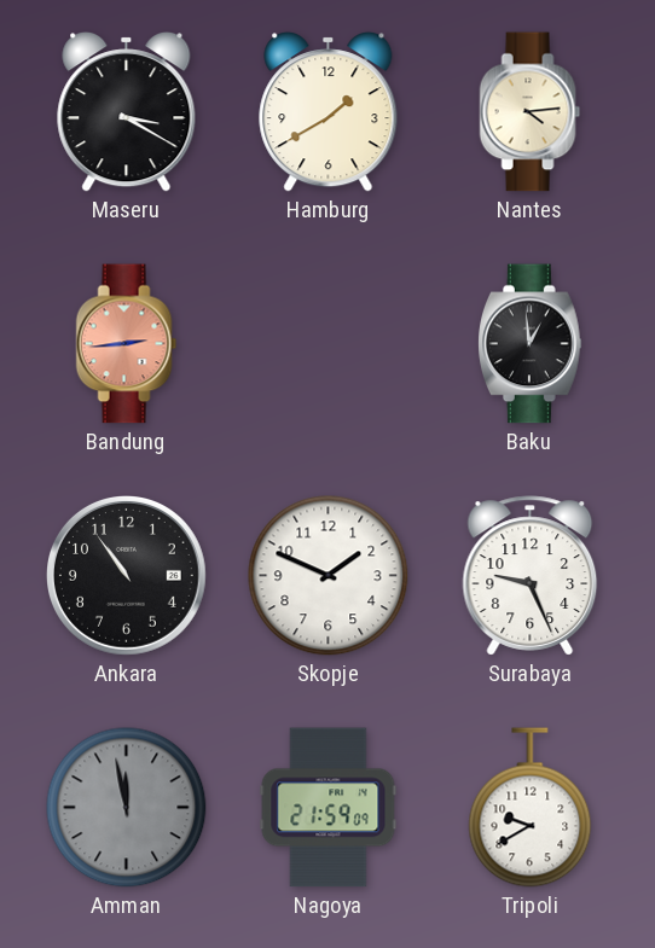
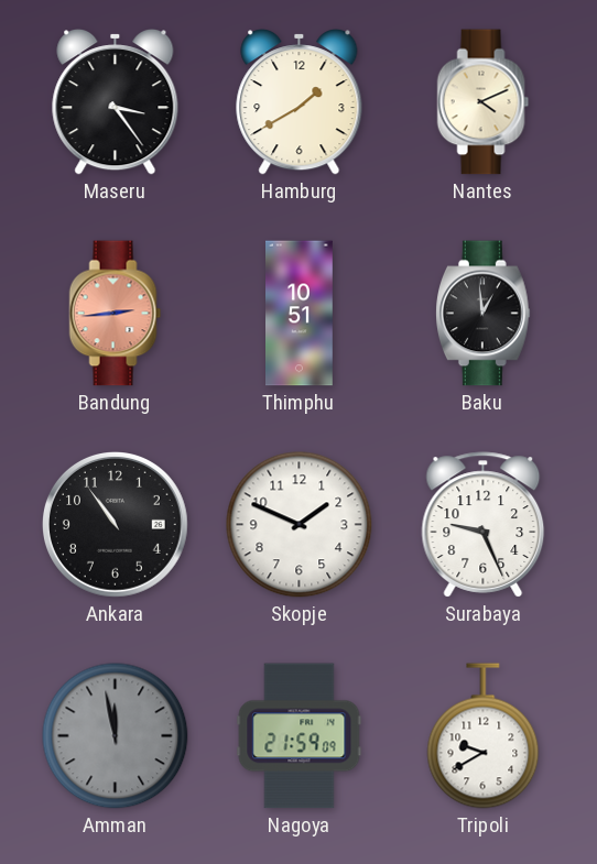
Maseru: 3:20 -> 3:24 (116, 102)
Nantes: 4:14 -> 4:11 (484, 102)
Thimphu: none -> 10:51 (300, 314)
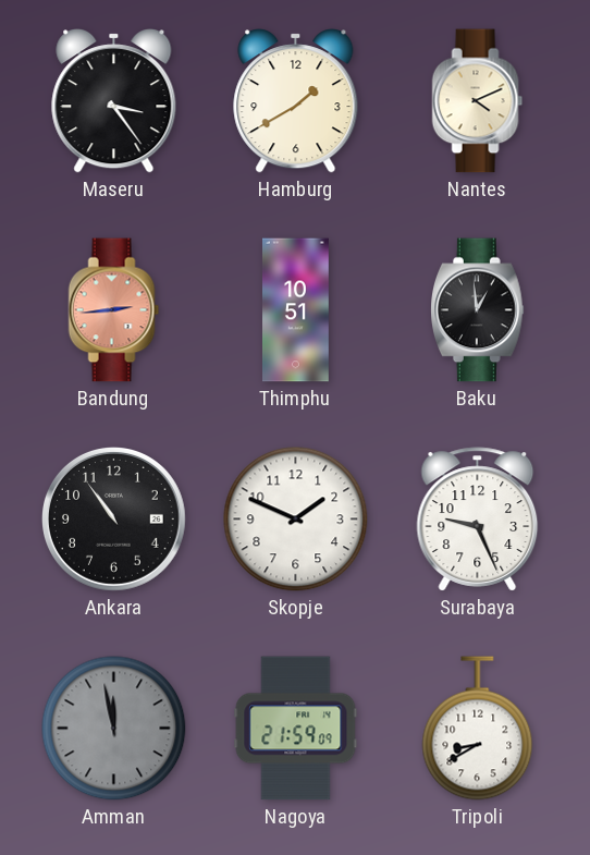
Tripoli: 9:40 -> 8:40 (478, 729)
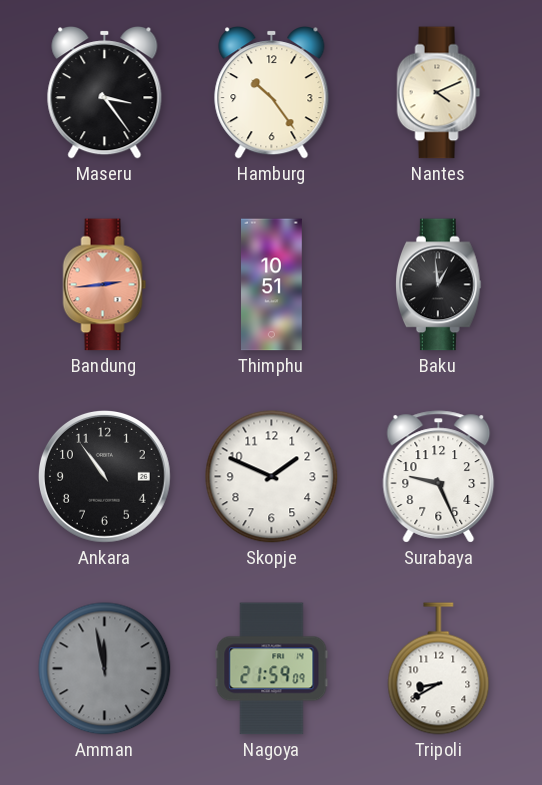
Hamburg: 1:40 -> 10:24 (272, 93)
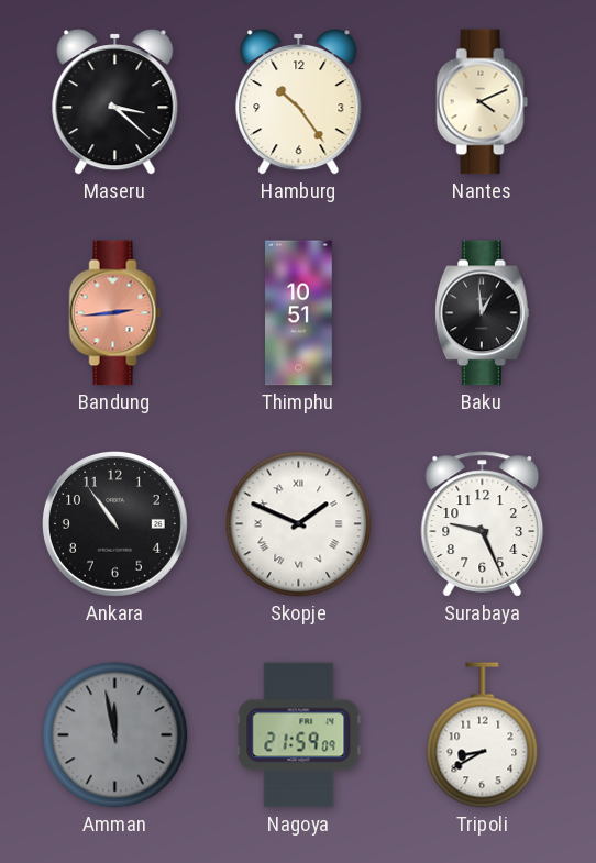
Maseru: 3:24 -> 3:22 (115, 102)
Skopje numerals: Arabic -> Roman (299, 524)
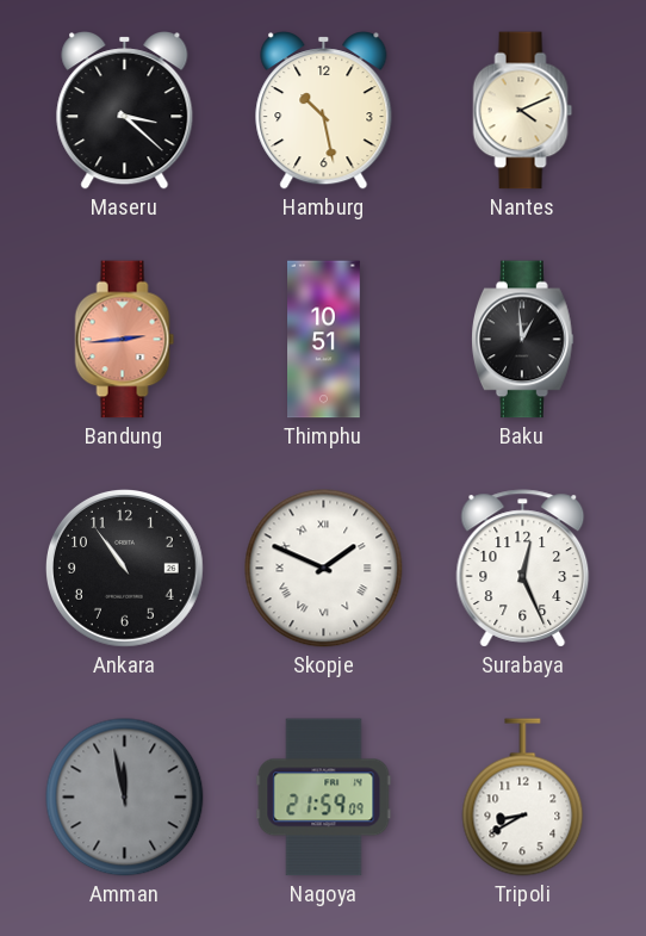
Hamburg: 10:24 -> 10:28 (324, 111)
Surabaya: 9:26 -> 12:26 (523, 569)
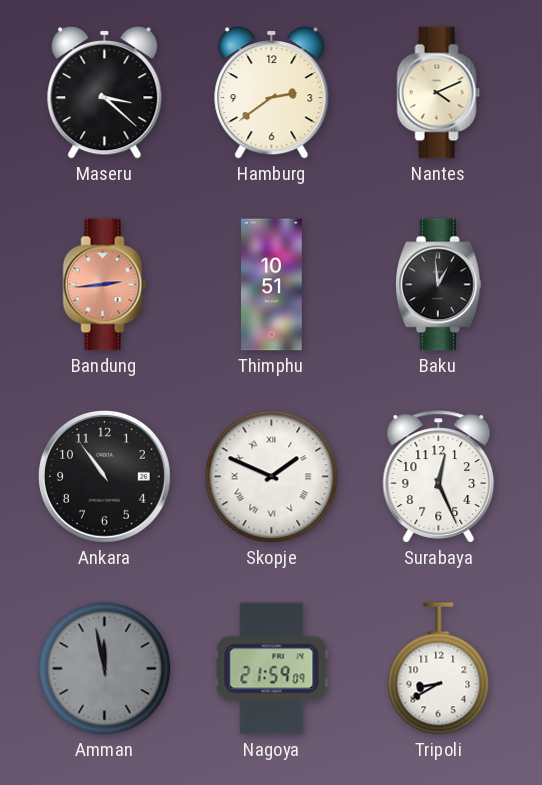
Hamburg: 10:28 -> 2:39 (272, 93)
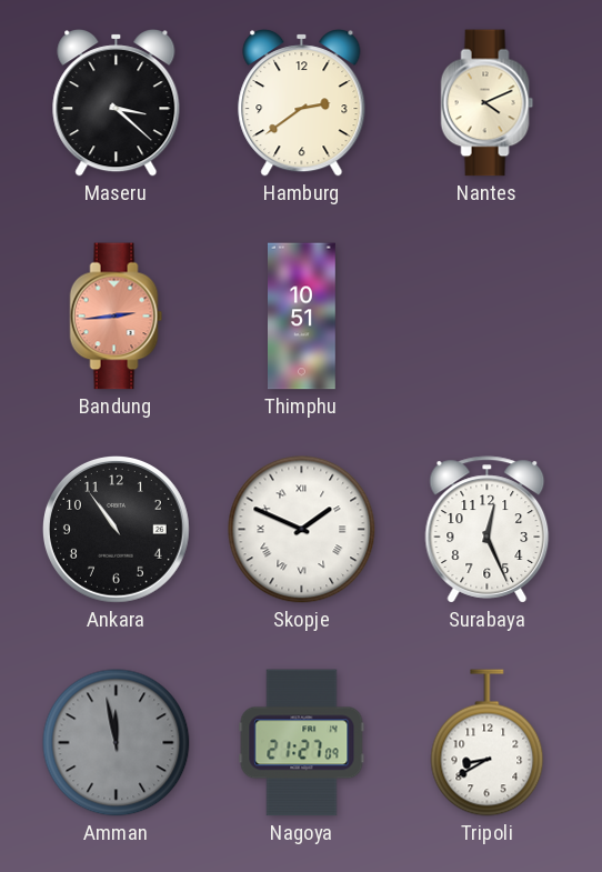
Baku: 12:59 -> none (439, 285)
Nagoya: 21:59 -> 21:27 (302, 743)
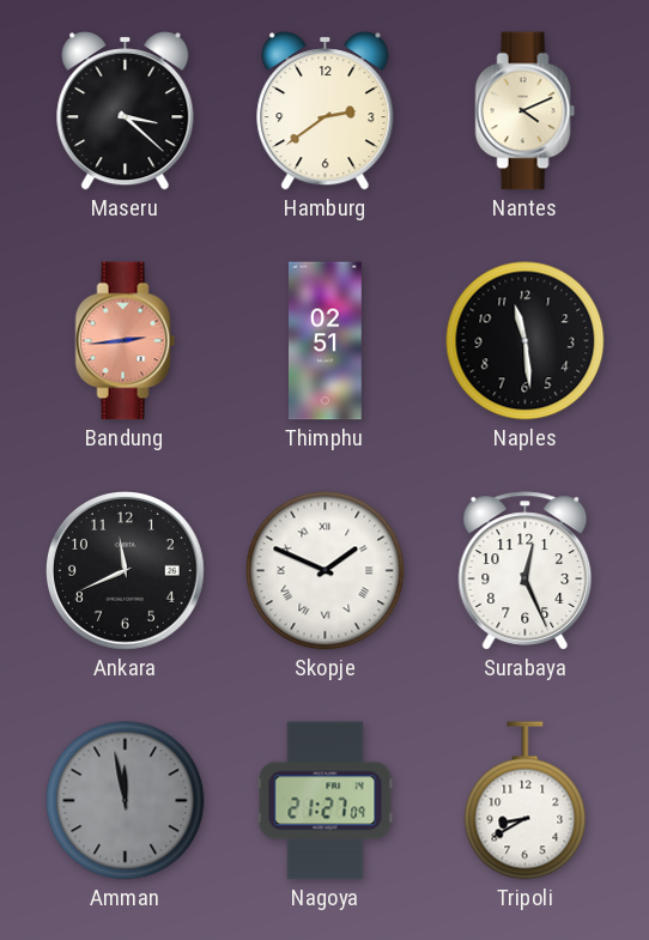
Thimphu: 10:51 -> 02:51 (326, 341)
Naples: none -> 11:29 (526, 341)
Ankara: 10:54 -> 11:41 (126, 571)
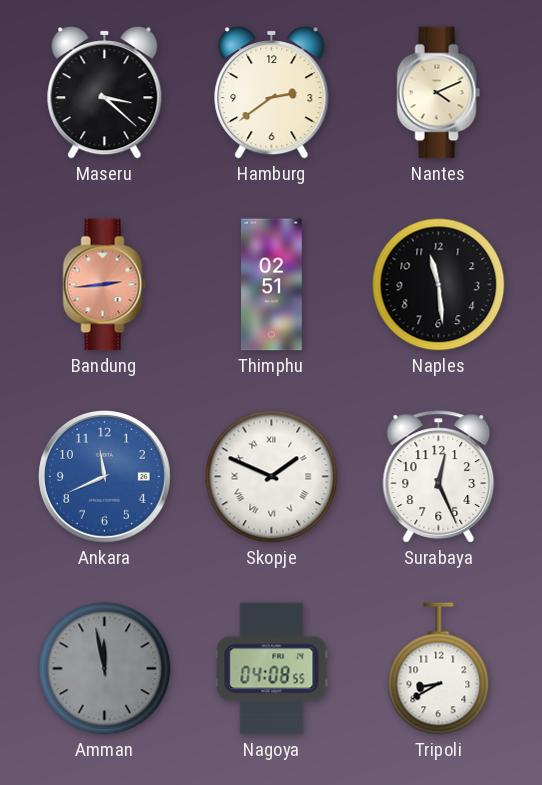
Ankara dial: black -> blue (105, 477)
Nagoya: 21:27 -> 04:08 (272, 669)
